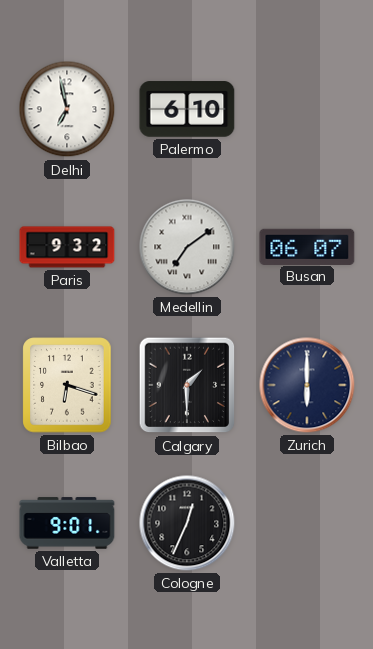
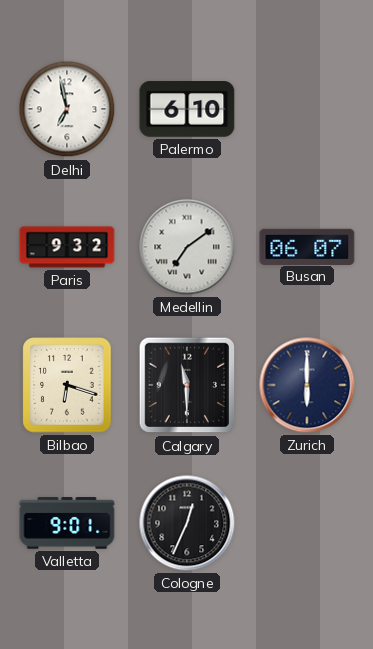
Calgary: 1:30 -> 11:30 (187, 385)
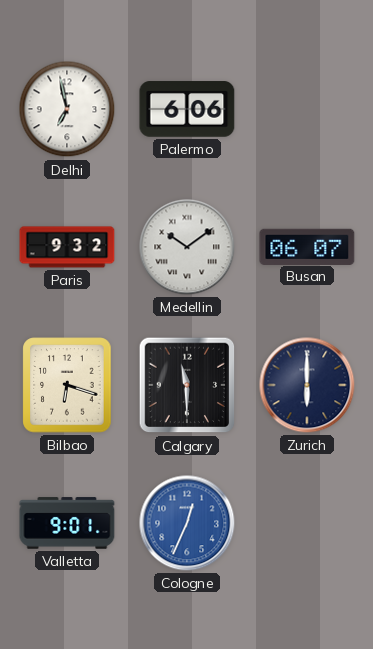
Palermo: 6:10 -> 6:06 (187, 109)
Medellin: 7:09 -> 10:09 (187, 247)
Cologne dial: black -> blue (187, 523)
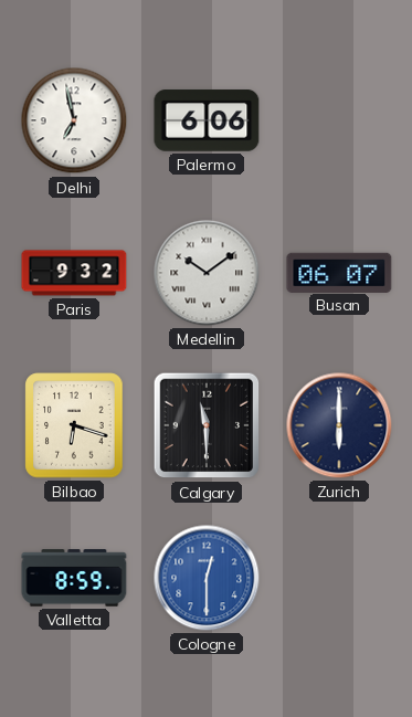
Valletta: 9:01 -> 8:59 (74, 578)
Cologne: 12:34 -> 12:30 (207, 578)
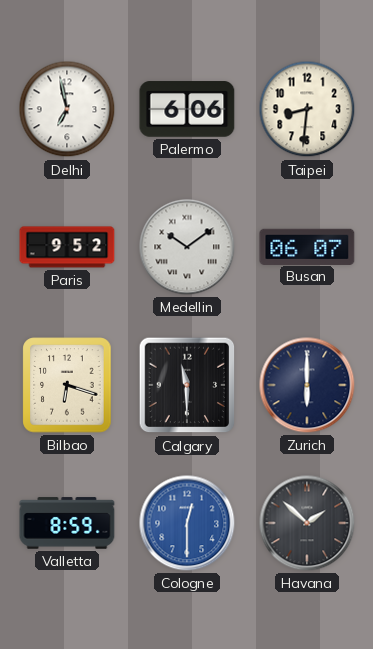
Taipei: none -> 8:31 (307, 109)
Paris: 9:32 -> 9:52 (67, 247)
Havana: none -> 1:52 (307, 523)
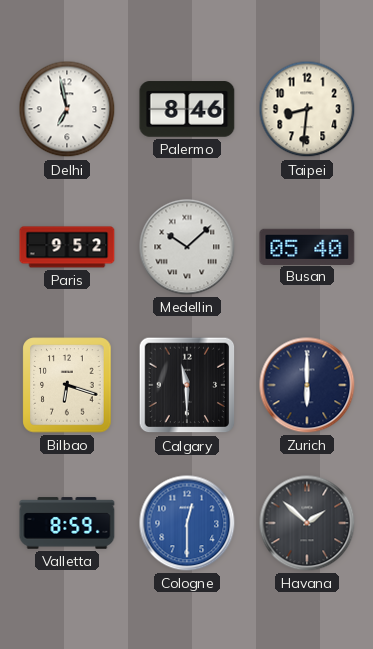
Palermo: 6:06 -> 8:46 (187, 109)
Medellin: 10:09 -> 10:08 (187, 247)
Busan: 06:07 -> 05:40 (307, 246)
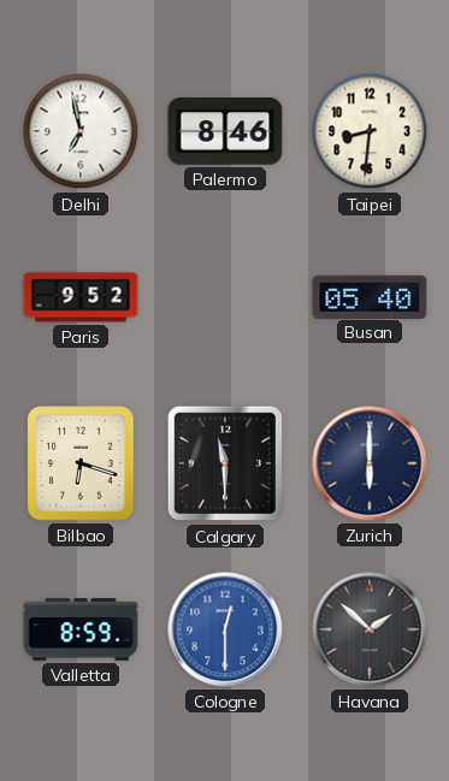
Medellin: 10:08 -> none (187, 247)
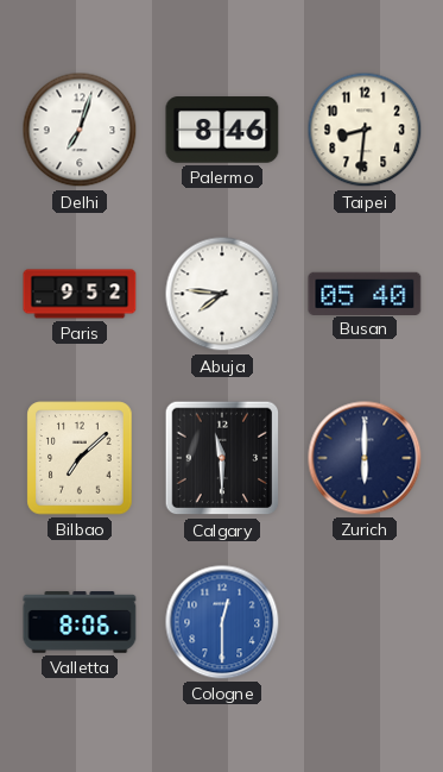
Delhi: 6:58 -> 7:03 (80, 130)
Abuja: none -> 7:46 (222, 294)
Bilbao: 6:18 -> 7:08 (80, 458)
Valletta: 8:59 -> 8:06 (80, 622)
Havana: 1:52 -> none (370, 629)
